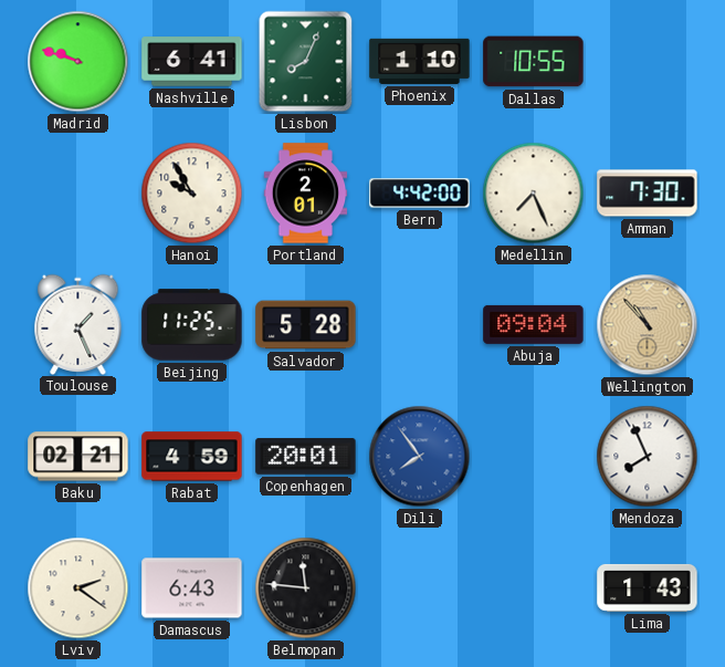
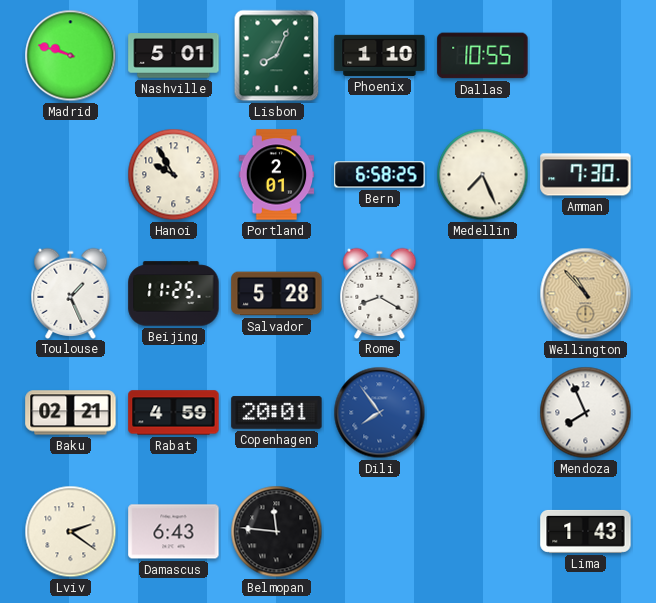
Nashville: 6:41 -> 5:01 (174, 56)
Bern: 4:42 -> 6:58 (380, 175)
Rome: none -> 8:20 (380, 293)
Abuja: 09:04 -> none (534, 324)
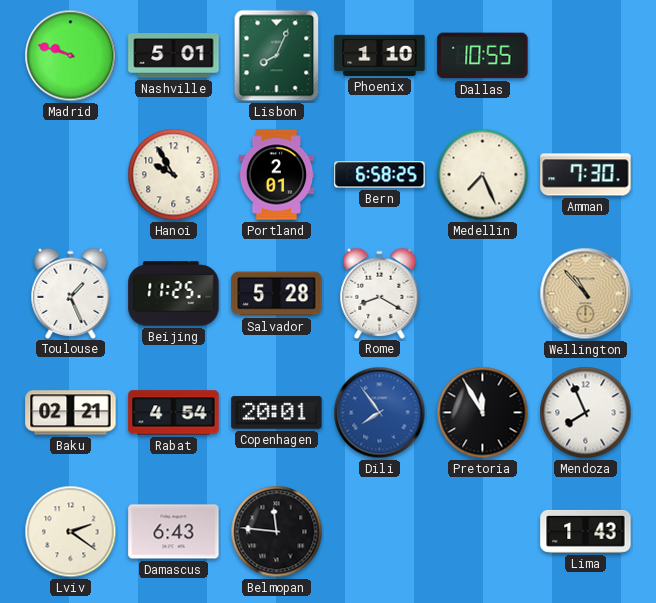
Rabat: 4:59 -> 4:54 (174, 413)
Pretoria: none -> 11:55 (483, 413)
